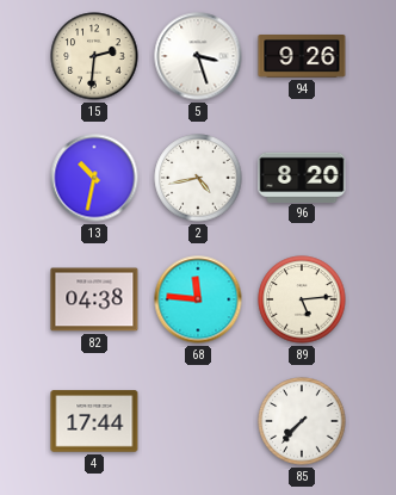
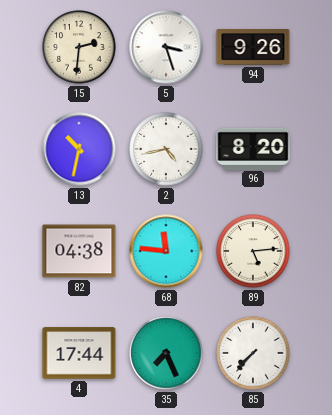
35: none -> 7:26 (166, 353)
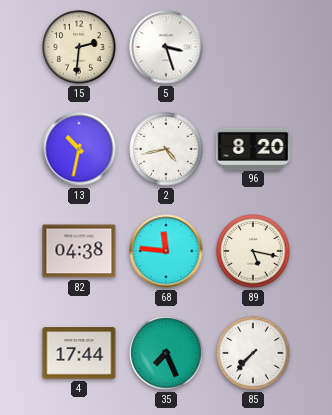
94: 9:26 -> none (253, 48)
89: 5:14 -> 5:17 (253, 251)
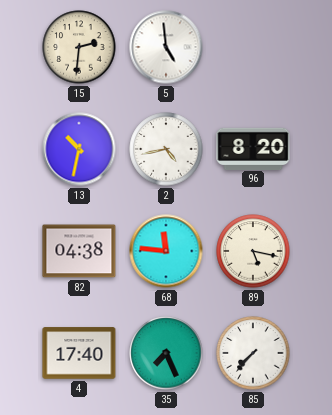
5: 3:27 -> 4:59 (166, 47)
4: 17:44 -> 17:40 (79, 353)
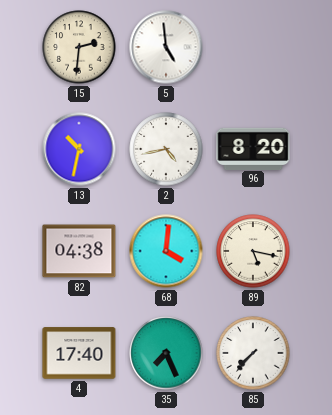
68: 11:46 -> 4:01 (166, 251)
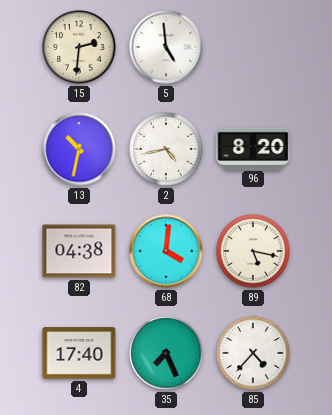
85: 7:37 -> 4:37 (253, 353)
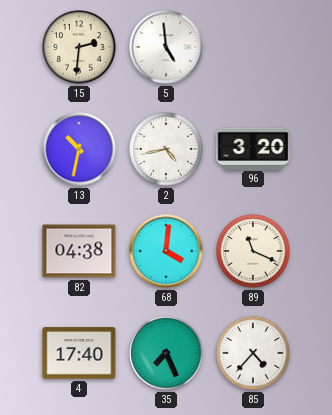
96: 8:20 -> 3:20 (253, 148)
89: 5:17 -> 11:19 (253, 251)
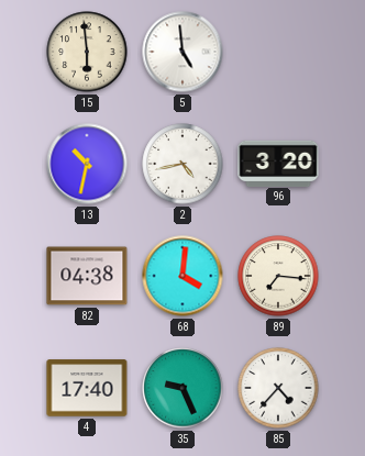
15: 2:31 -> 5:59 (87, 52)
89: 11:19 -> 7:16 (278, 276)
35: 7:26 -> 9:26 (182, 388)
